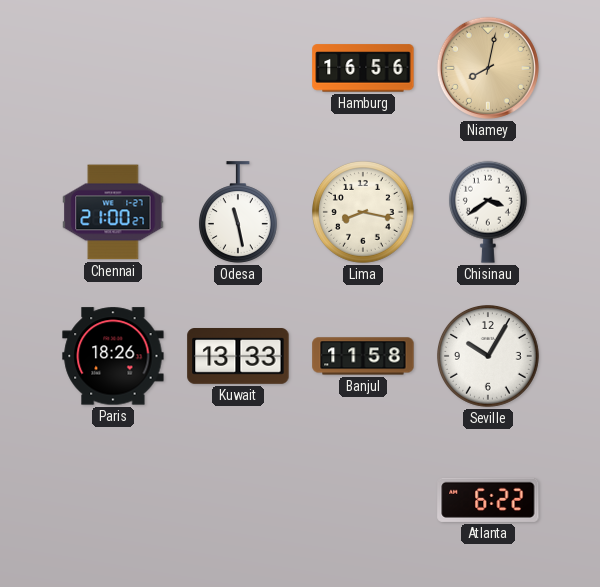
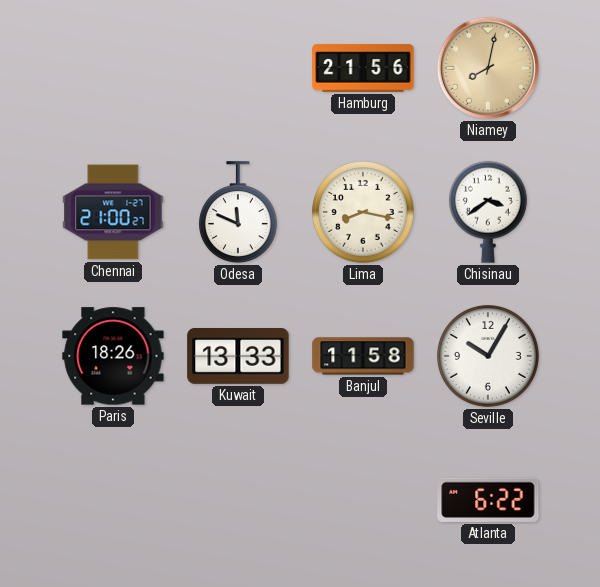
Hamburg: 16:56 -> 21:56 (363, 68)
Odesa: 11:28 -> 11:49 (238, 212)
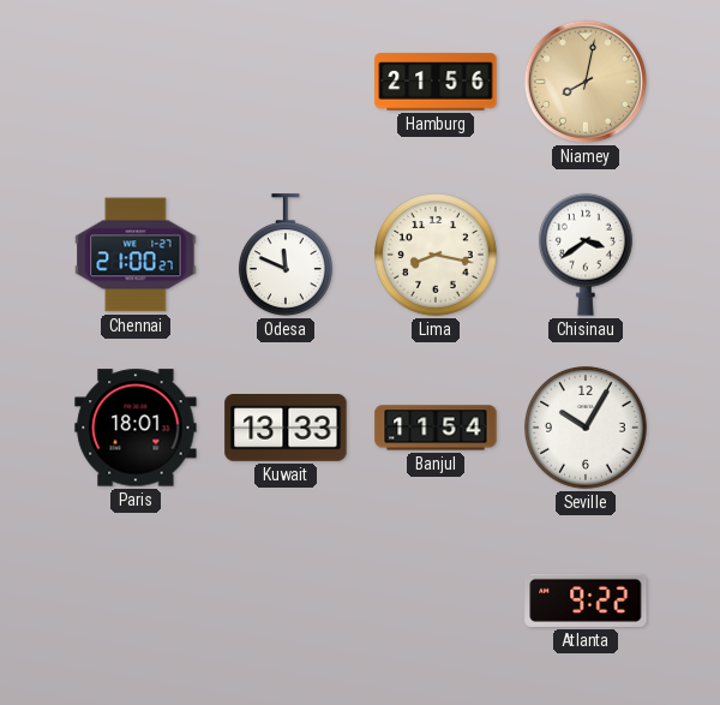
Paris: 18:26 -> 18:01 (136, 428)
Banjul: 11:58 -> 11:54 (436, 428)
Atlanta: 6:22 -> 9:22 (586, 601)
